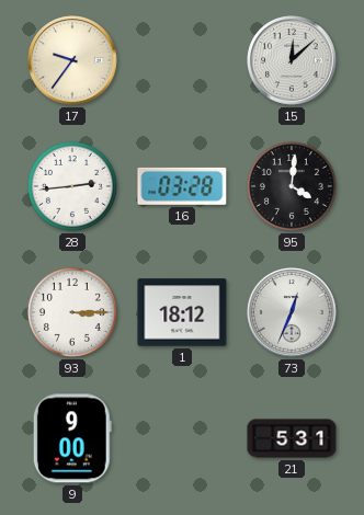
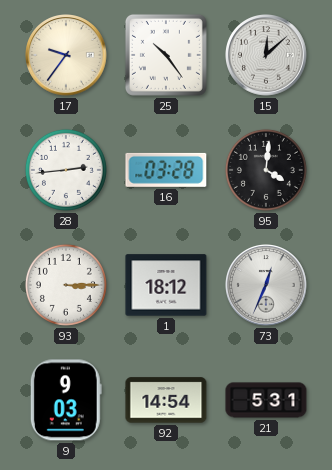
25: none -> 10:24 (166, 55)
9: 9:00 -> 9:03 (66, 400)
92: none -> 14:54 (166, 400)
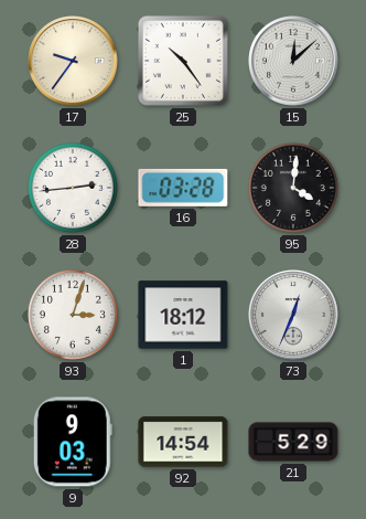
93: 3:15 -> 3:03 (73, 315)
21: 5:31 -> 5:29 (293, 442)
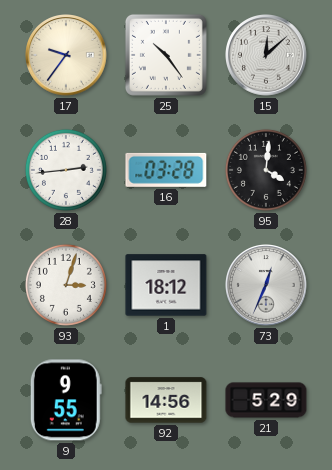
9: 9:03 -> 9:55 (66, 400)
92: 14:54 -> 14:56 (166, 400)
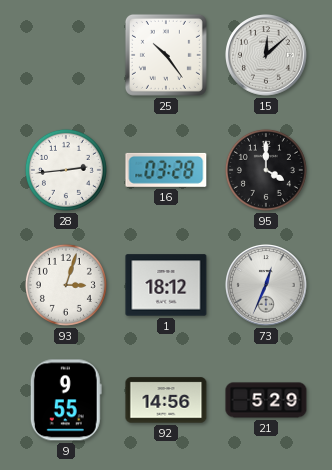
17: 9:36 -> none (67, 56)
95: 4:01 -> 4:00 (266, 170)
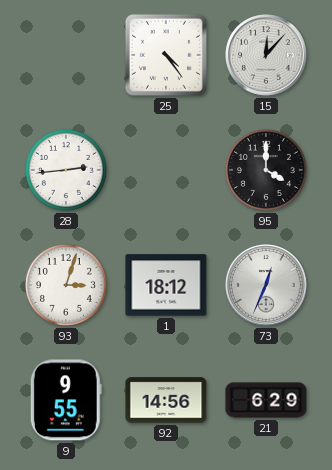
25: 10:24 -> 4:24 (166, 55)
15: 12:08 -> 12:07 (267, 56)
16: 03:28 -> none (166, 170)
21: 5:29 -> 6:29 (266, 400)
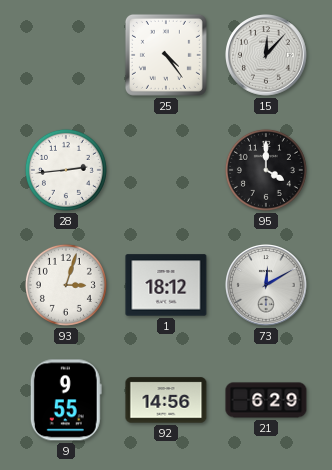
73: 12:34 -> 12:10 (267, 286)
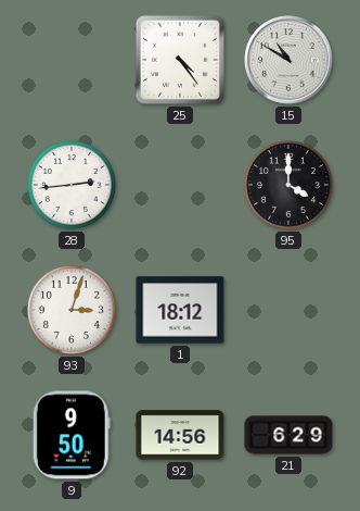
15: 12:07 -> 10:50 (290, 61)
73: 12:10 -> none (267, 286)
9: 9:55 -> 9:50 (72, 435)
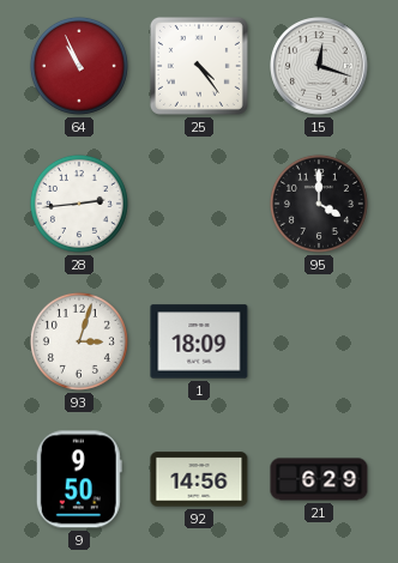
64: none -> 10:56 (79, 66)
15: 10:50 -> 12:18 (320, 67)
1: 18:12 -> 18:09 (199, 341)
